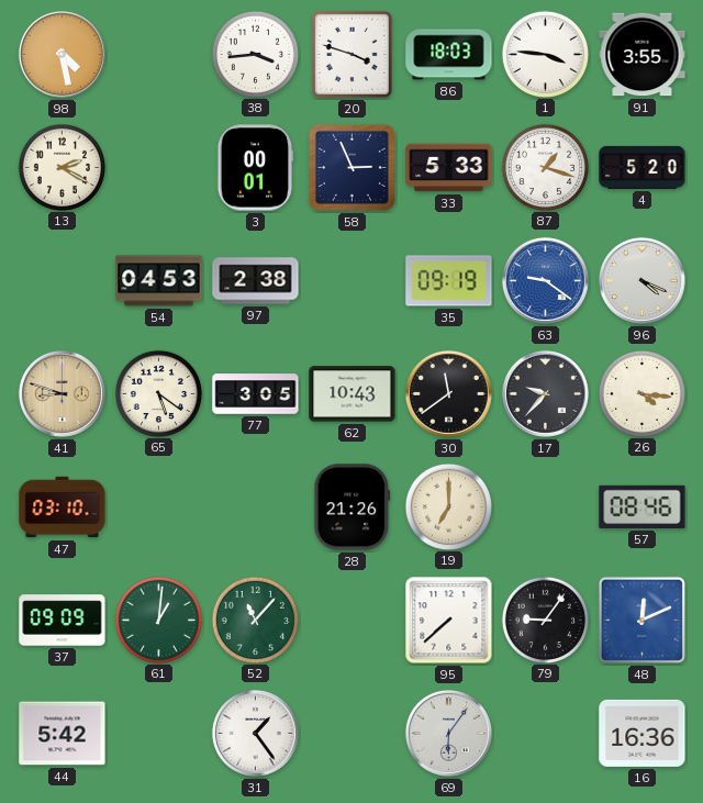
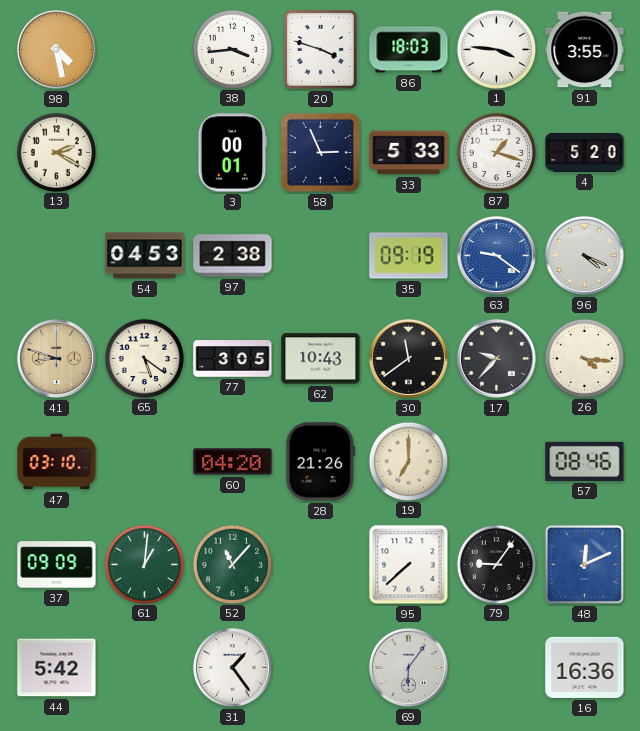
60: none -> 04:20 (233, 462)
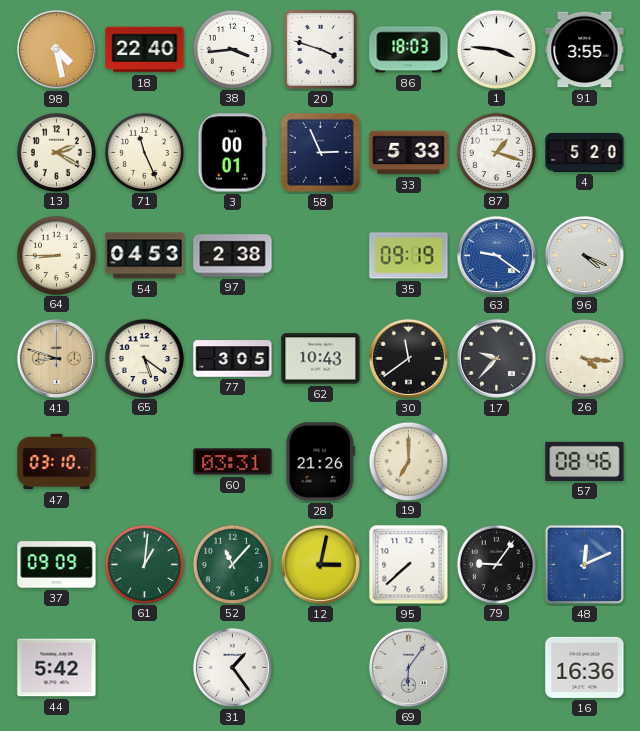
18: none -> 22:40 (145, 50)
71: none -> 11:26 (144, 152)
64: none -> 8:45 (56, 255)
60: 04:20 -> 03:31 (233, 462)
12: none -> 3:02 (320, 564)
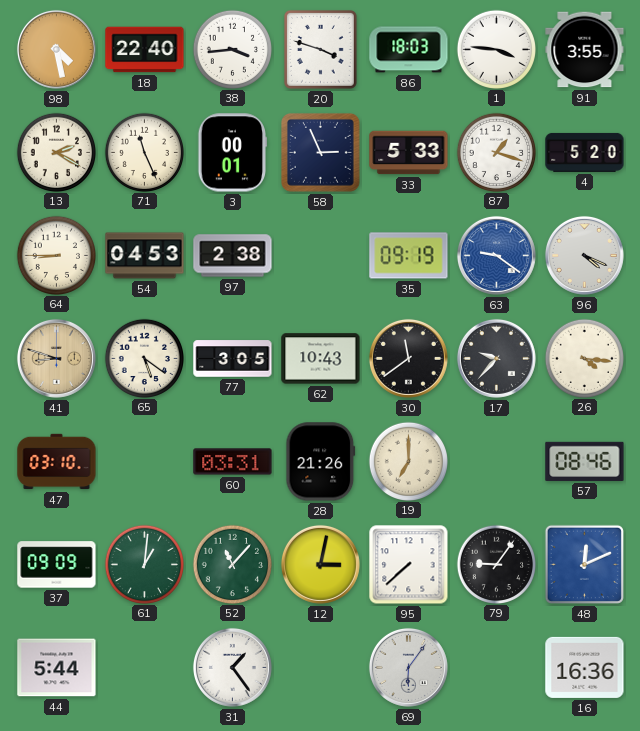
44: 5:42 -> 5:44 (57, 668)
